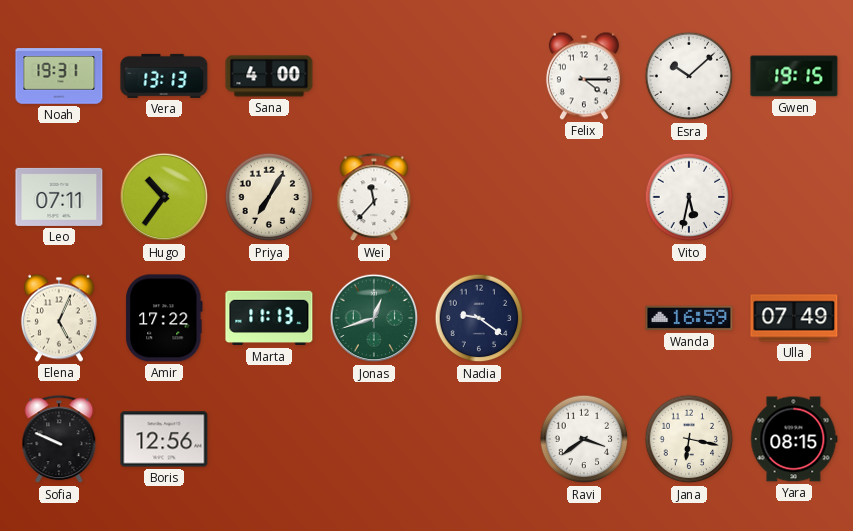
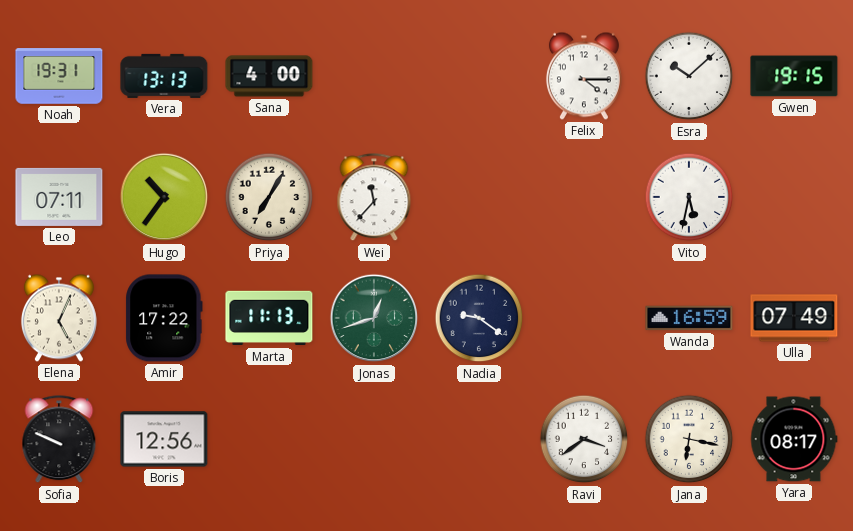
Yara: 08:15 -> 08:17 (794, 439)
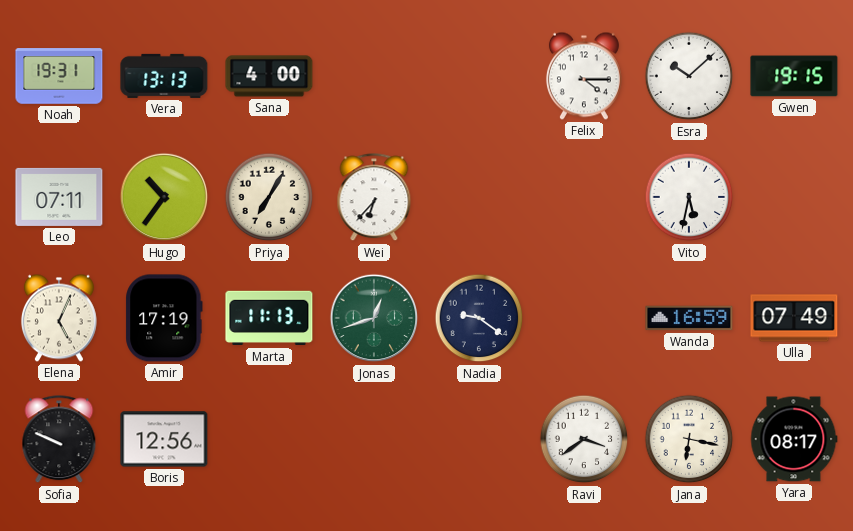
Wei: 11:37 -> 6:37 (374, 198)
Amir: 17:22 -> 17:19 (164, 318)
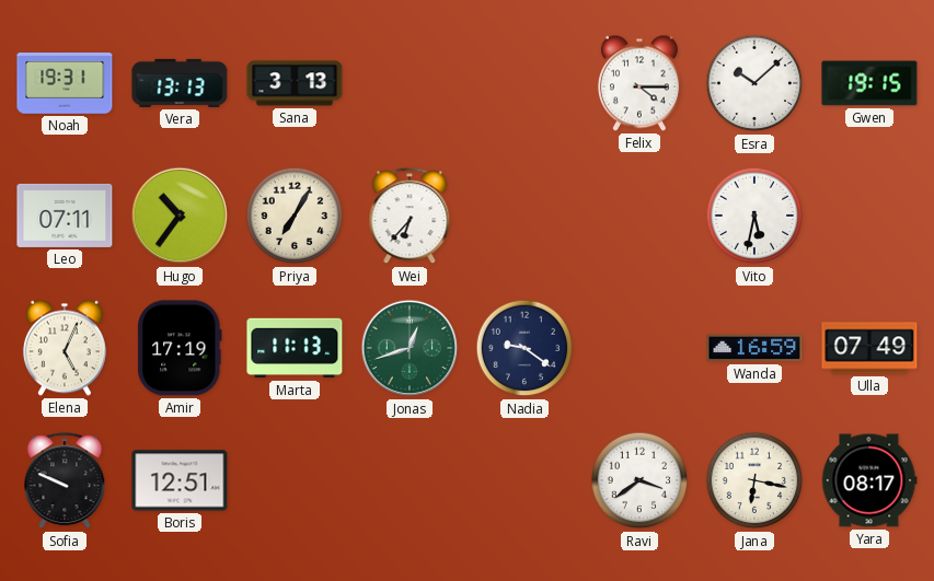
Sana: 4:00 -> 3:13 (295, 83)
Boris: 12:56 -> 12:51 (180, 480)
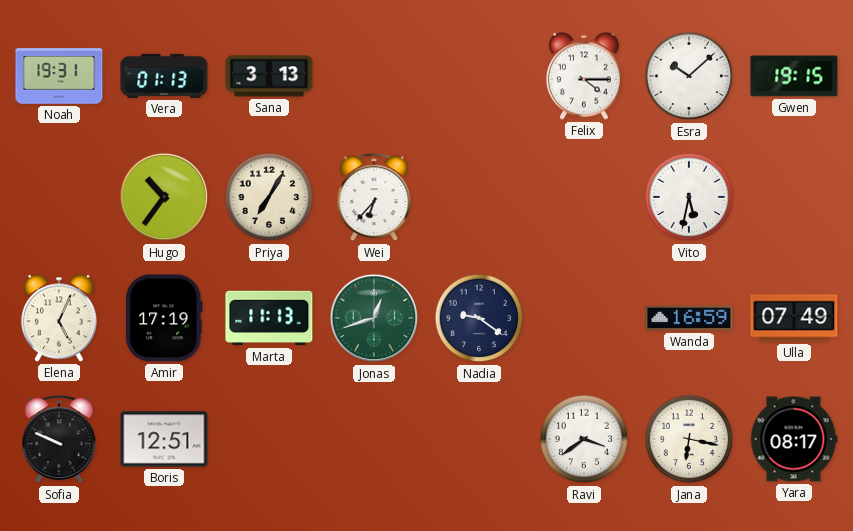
Vera: 13:13 -> 01:13 (164, 76)
Leo: 07:11 -> none (65, 216)
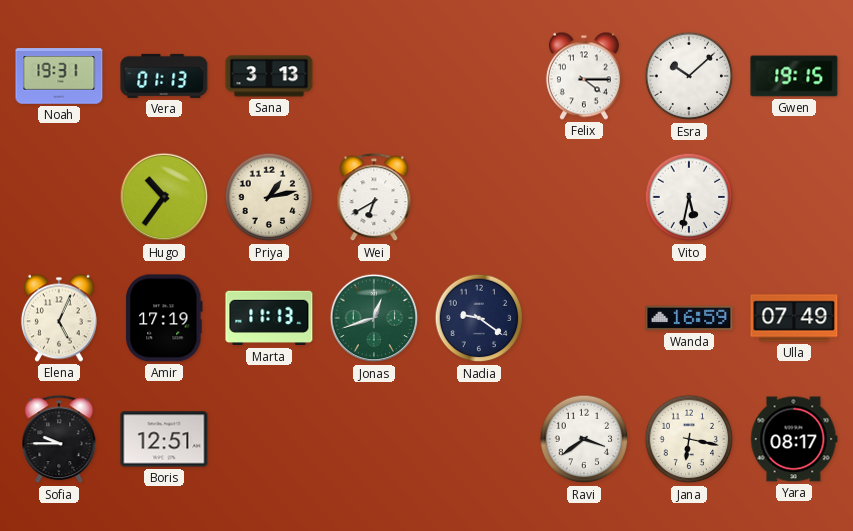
Priya: 7:05 -> 1:13 (269, 197)
Wei: 6:37 -> 6:40 (374, 198)
Sofia: 9:49 -> 9:45 (59, 440)
